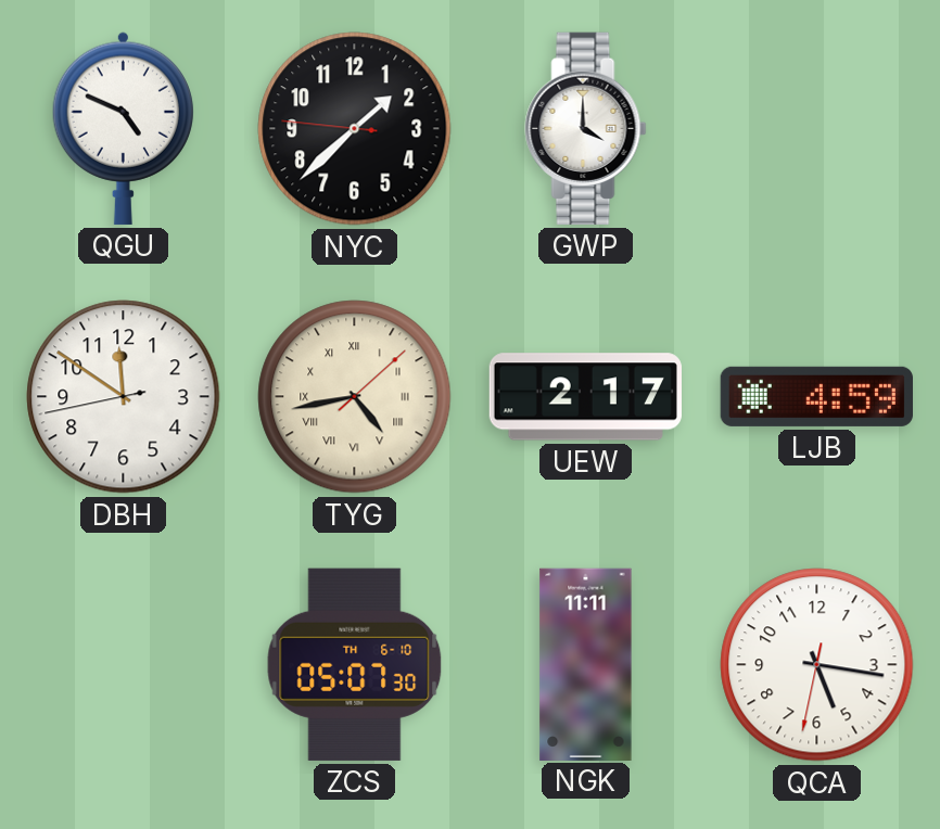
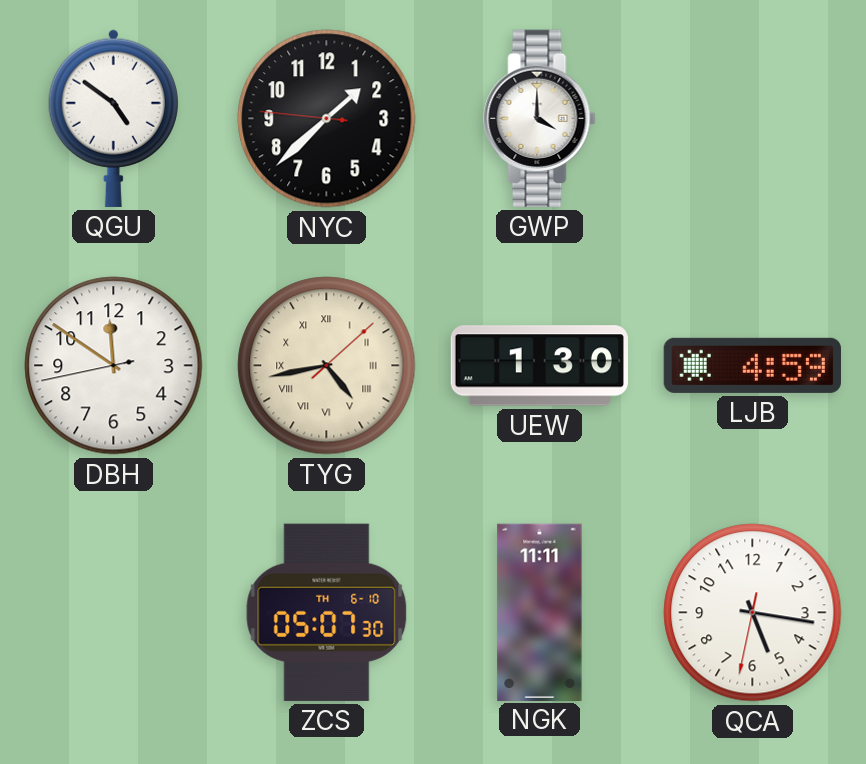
QGU: 4:49 -> 4:51 (113, 118)
UEW: 2:17 -> 1:30 (539, 366)
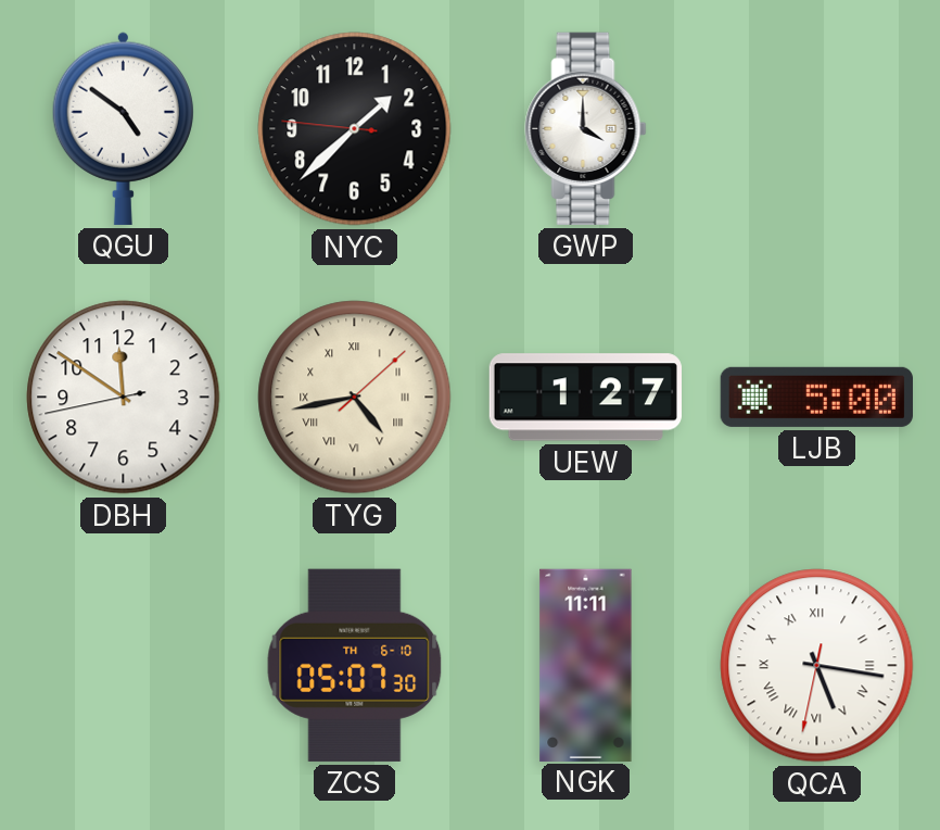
UEW: 1:30 -> 1:27 (585, 398)
LJB: 4:59 -> 5:00 (816, 397)
QCA numerals: Arabic -> Roman (817, 666)
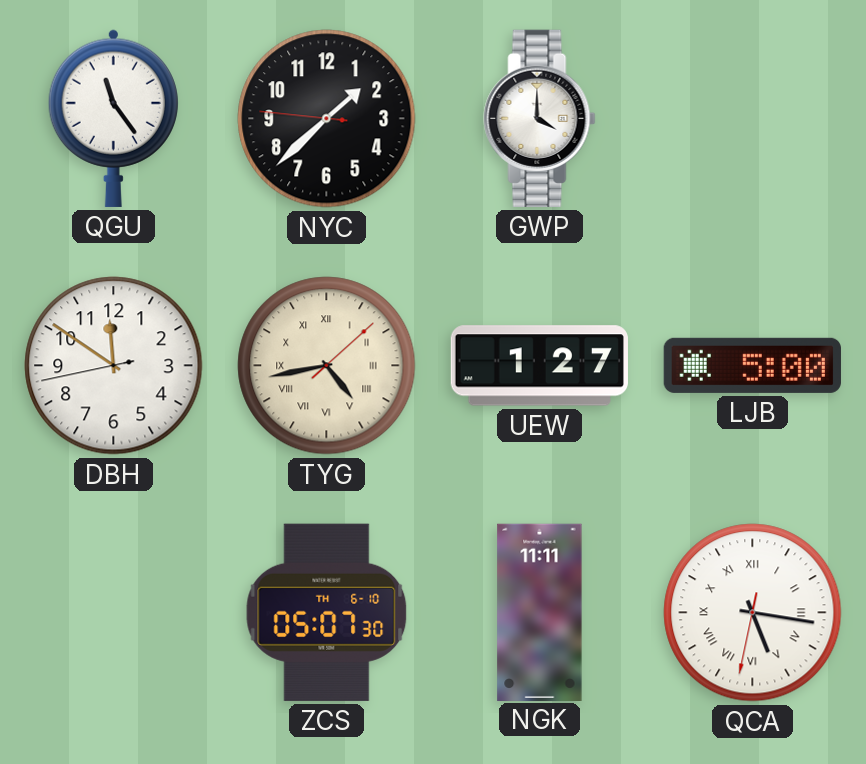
QGU: 4:51 -> 11:24 (113, 118)
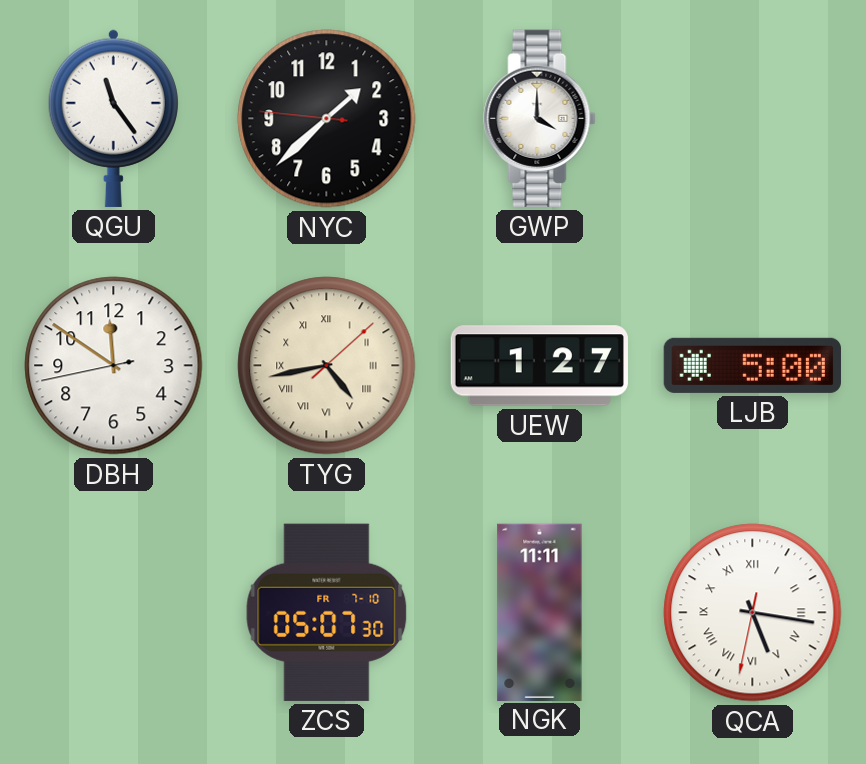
ZCS date: TH 6-10 -> FR 7-10 (327, 612)
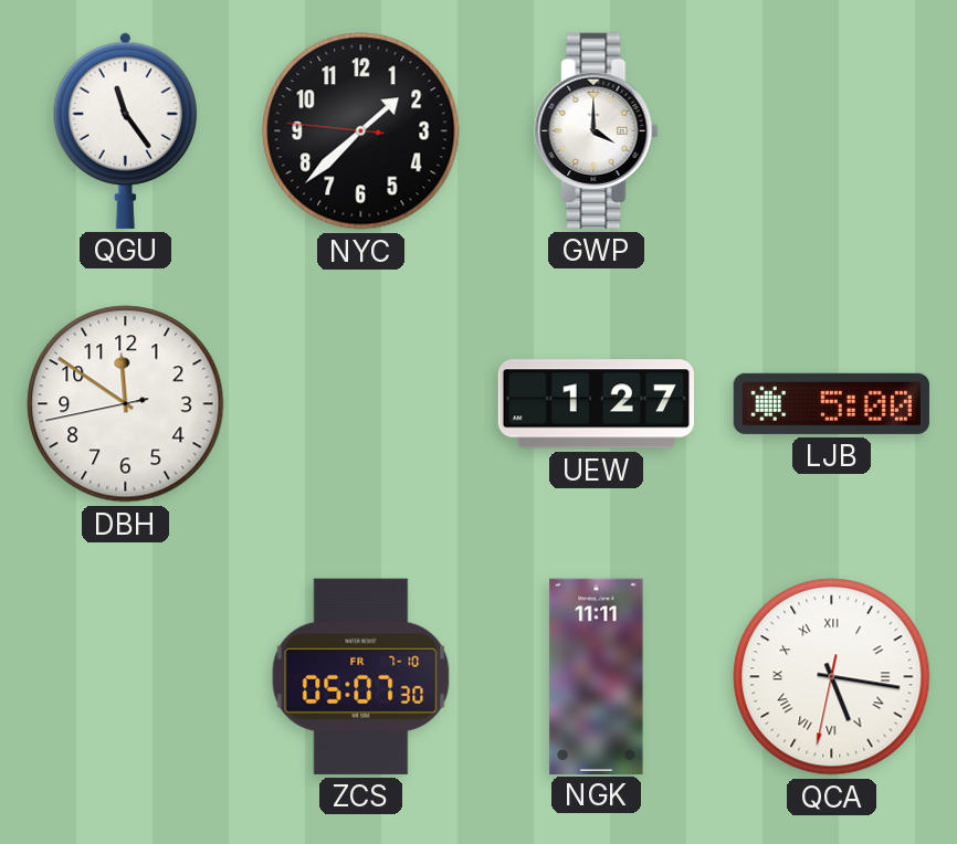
TYG: 4:43 -> none (327, 366)
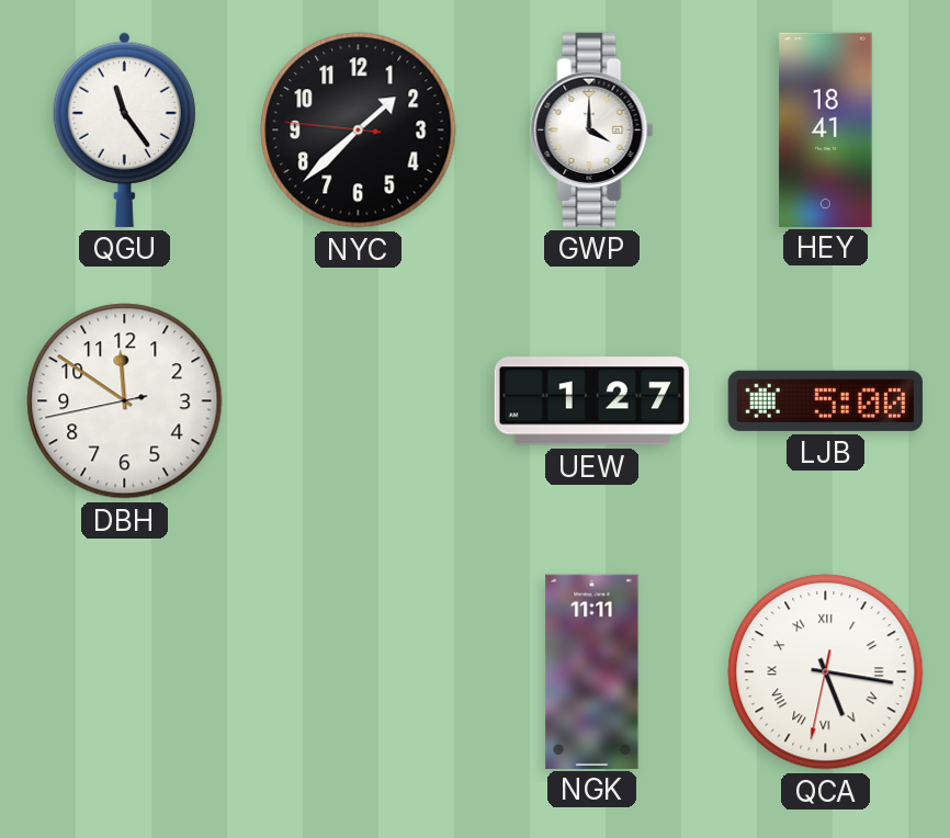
HEY: none -> 18:41 (826, 129)
ZCS: 05:07 -> none (361, 676)
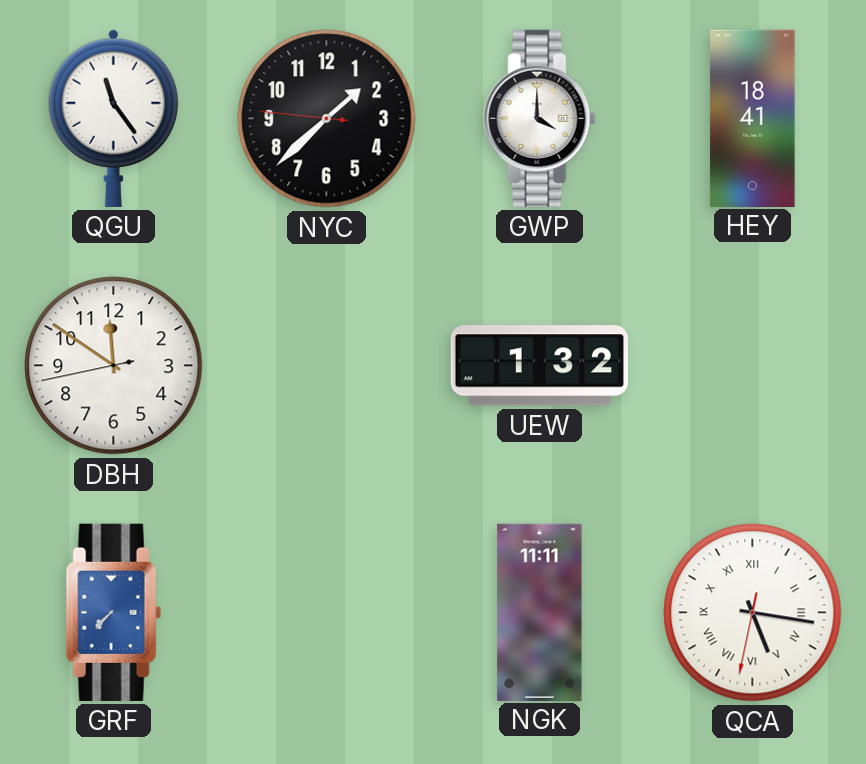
UEW: 1:27 -> 1:32 (539, 366)
LJB: 5:00 -> none (825, 400)
GRF: none -> 7:37 (113, 612)
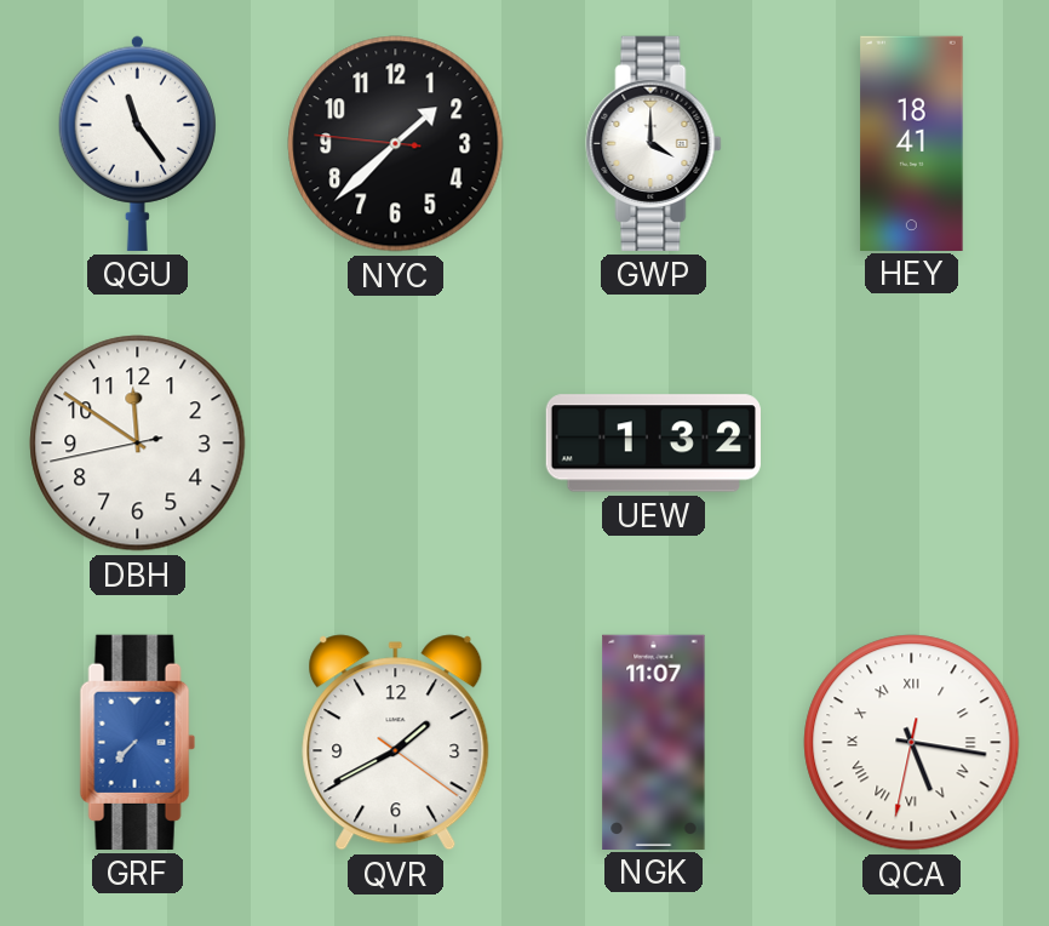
QVR: none -> 1:40 (396, 743)
NGK: 11:11 -> 11:07 (654, 742)
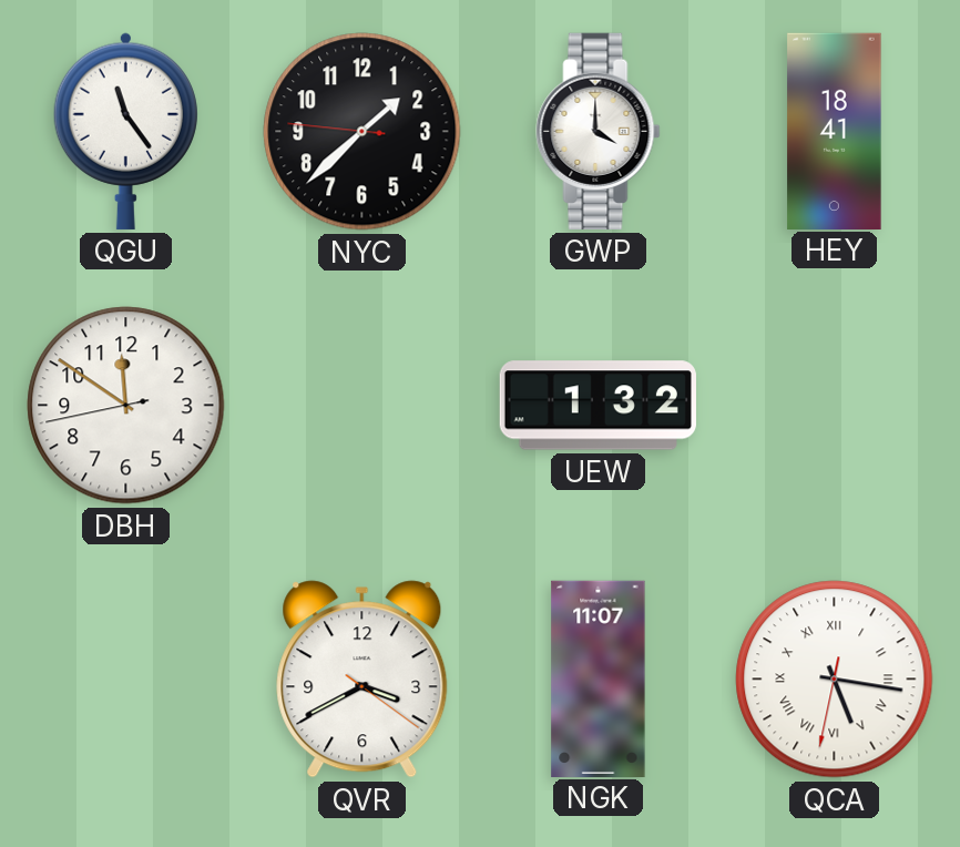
GRF: 7:37 -> none (137, 742)
QVR: 1:40 -> 3:40 (362, 680)
